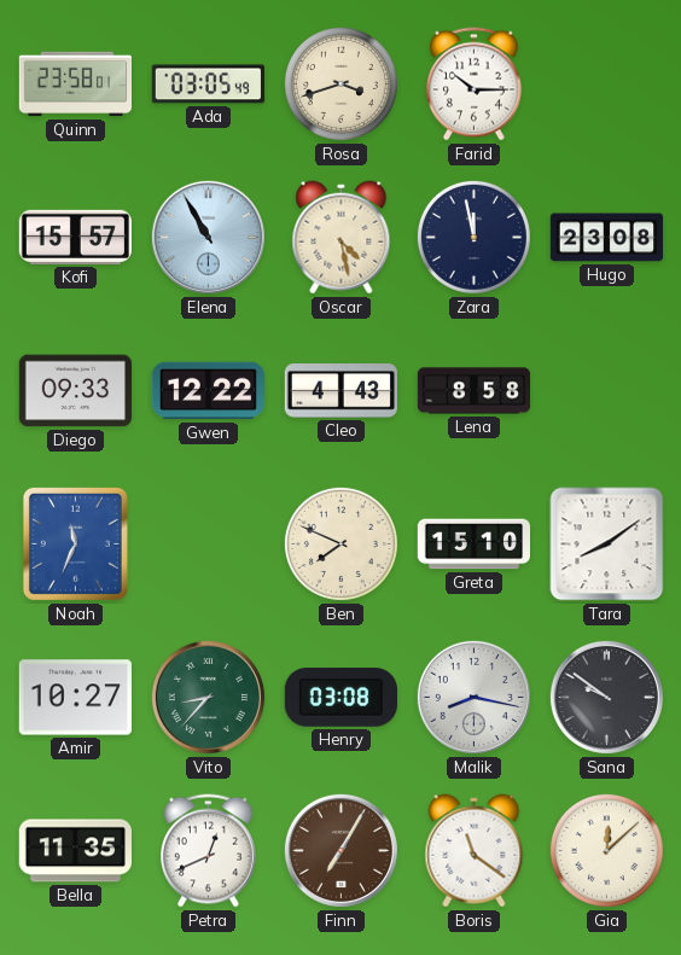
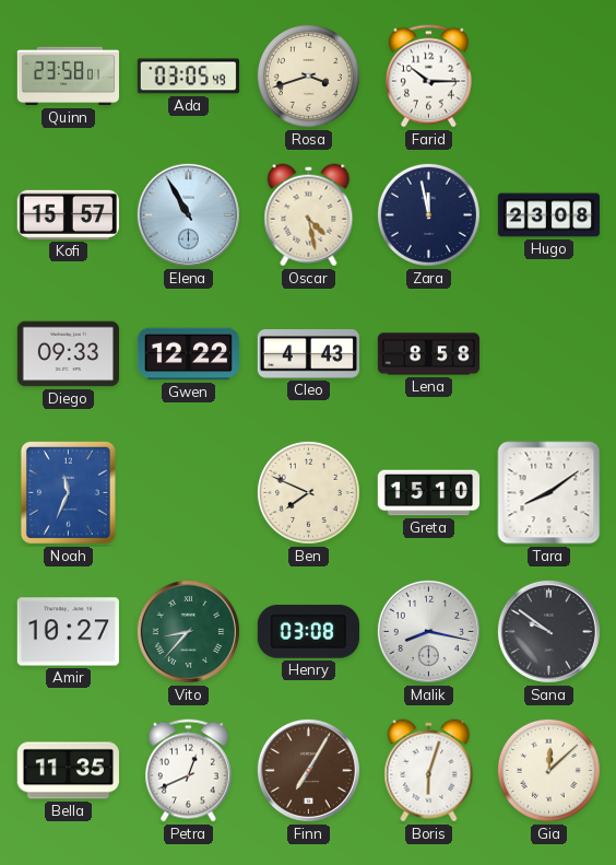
Boris: 11:21 -> 6:03 (429, 771)
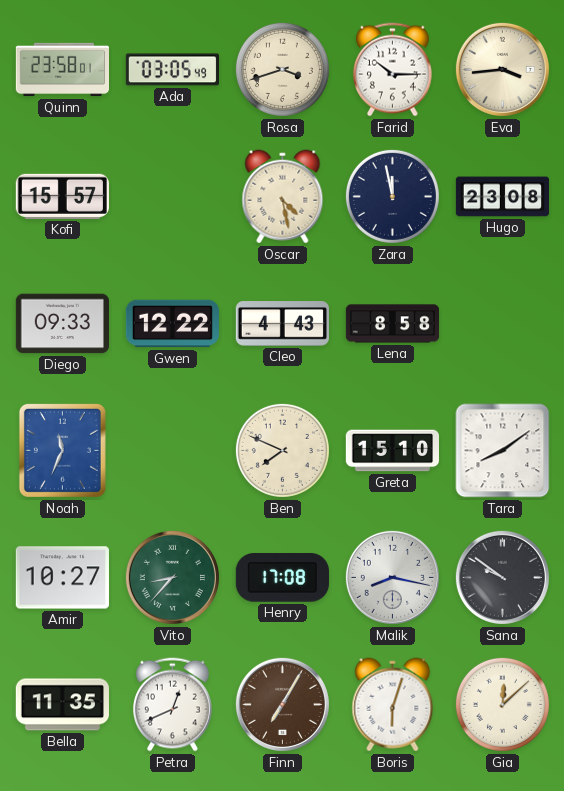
Eva: none -> 3:44 (502, 69)
Elena: 10:55 -> none (188, 214)
Henry: 03:08 -> 17:08 (282, 578)
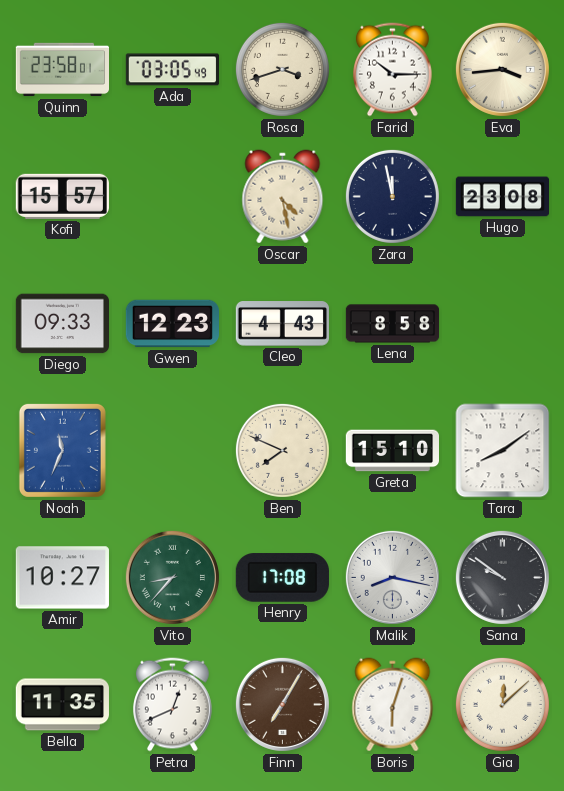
Gwen: 12:22 -> 12:23 (172, 324)
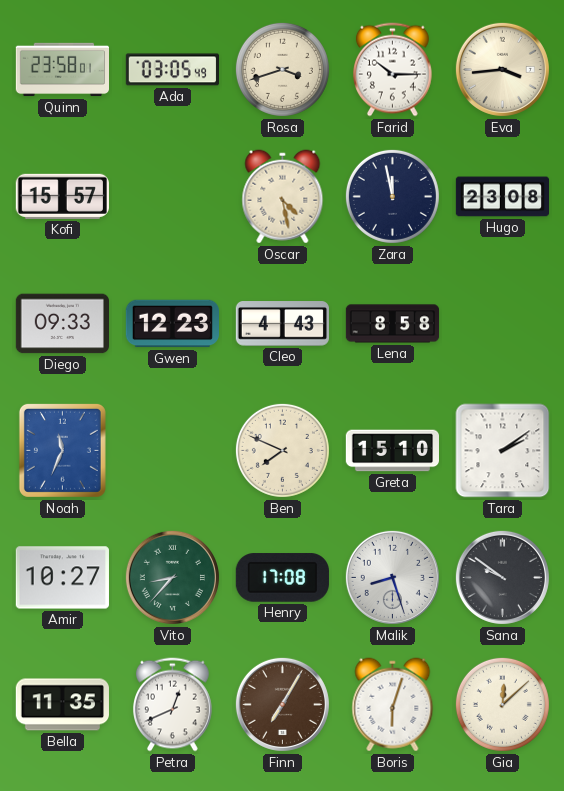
Tara: 8:09 -> 2:09 (503, 451)
Malik: 8:17 -> 8:27 (392, 577)
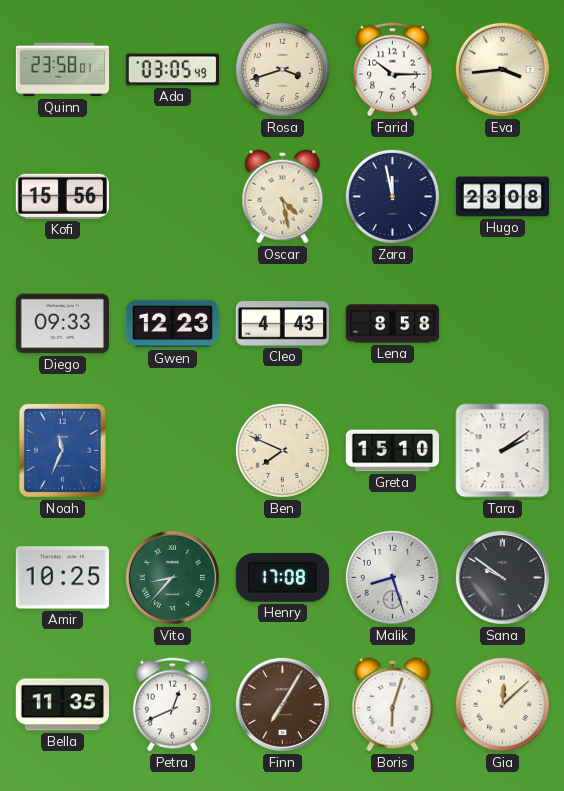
Kofi: 15:57 -> 15:56 (62, 196)
Amir: 10:27 -> 10:25 (62, 578)
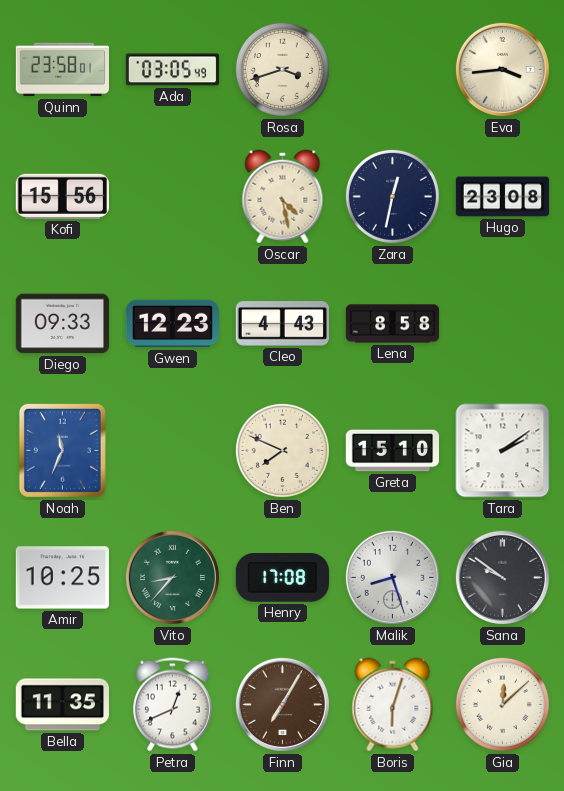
Farid: 10:15 -> none (393, 70)
Zara: 11:58 -> 12:32 (392, 196)
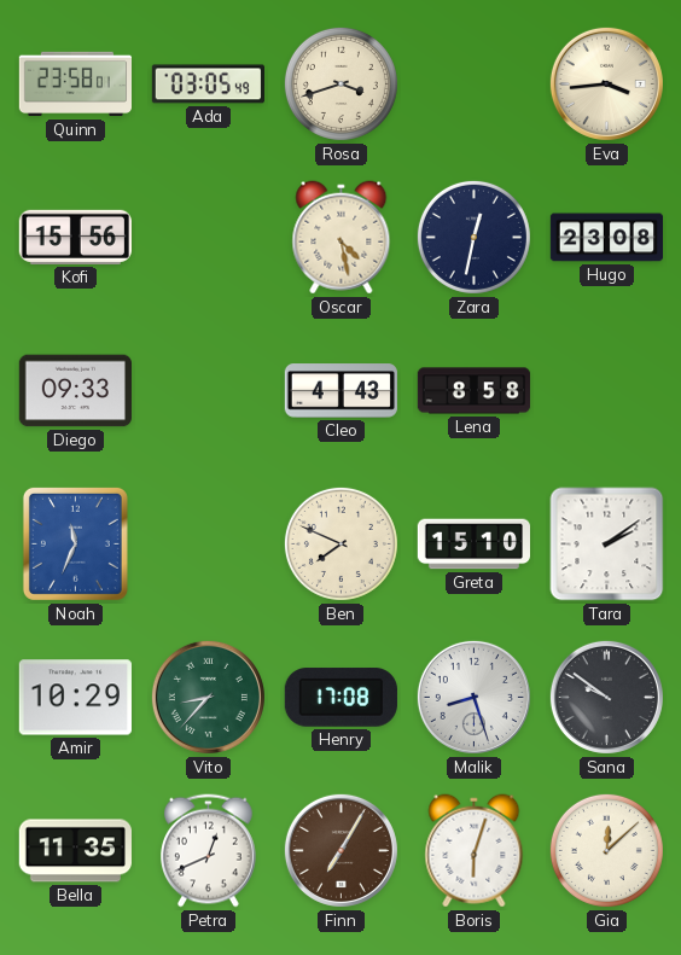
Gwen: 12:23 -> none (172, 324)
Amir: 10:25 -> 10:29 (75, 698)
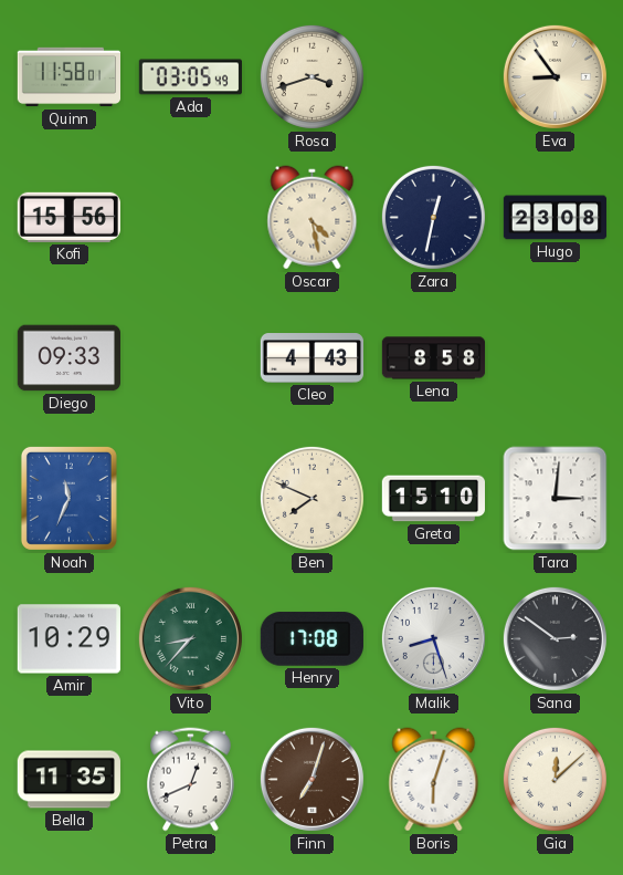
Quinn: 23:58 -> 11:58 (68, 77)
Eva: 3:44 -> 8:54 (555, 76)
Tara: 2:09 -> 3:01 (556, 499)
Sana: 9:51 -> 2:51 (555, 638)
Finn: 7:05 -> 7:03 (311, 779)
